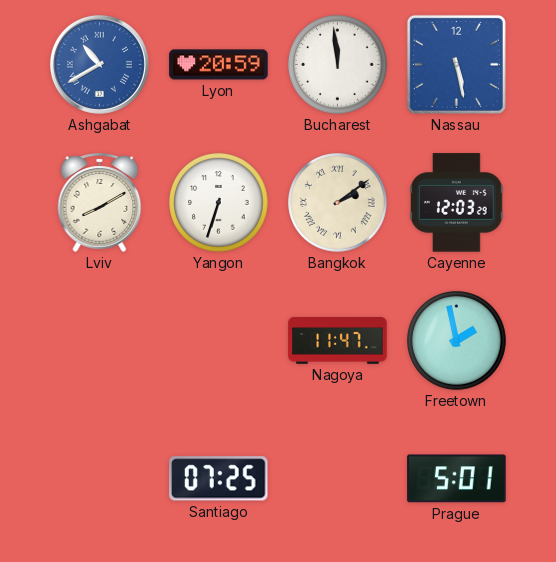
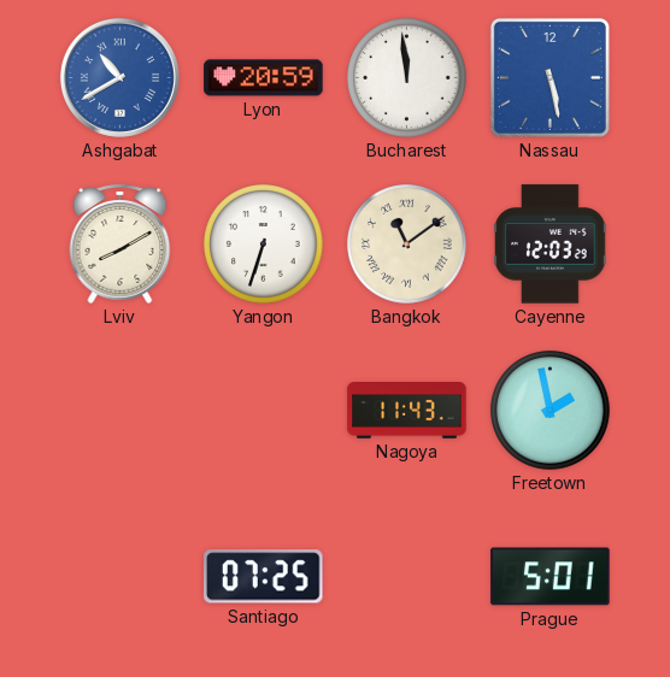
Bangkok: 2:09 -> 11:09 (407, 245)
Nagoya: 11:47 -> 11:43 (407, 411)
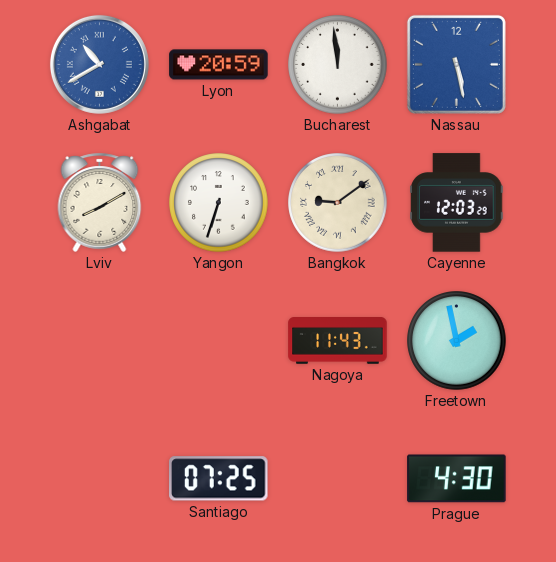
Bangkok: 11:09 -> 9:09 (338, 203)
Prague: 5:01 -> 4:30 (457, 479)
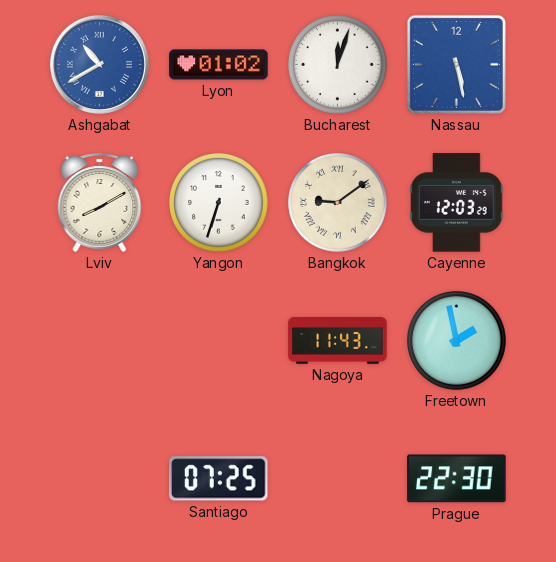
Lyon: 20:59 -> 01:02 (219, 65)
Bucharest: 11:59 -> 12:03 (338, 65)
Prague: 4:30 -> 22:30 (457, 479)
